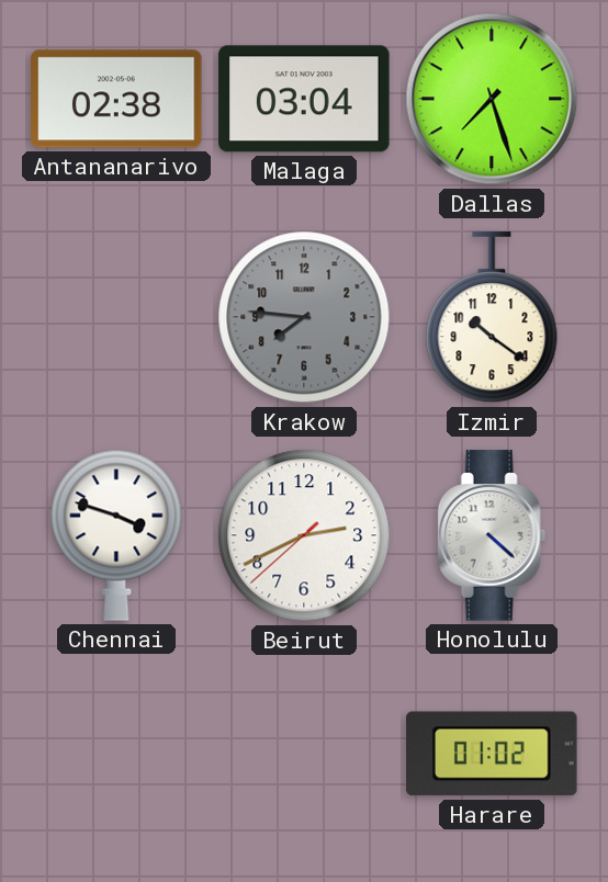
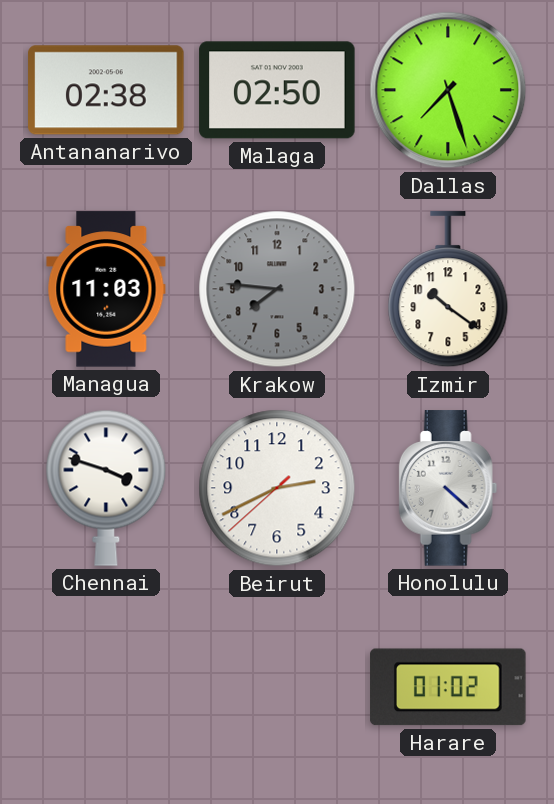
Malaga: 03:04 -> 02:50 (277, 90)
Managua: none -> 11:03 (106, 289)
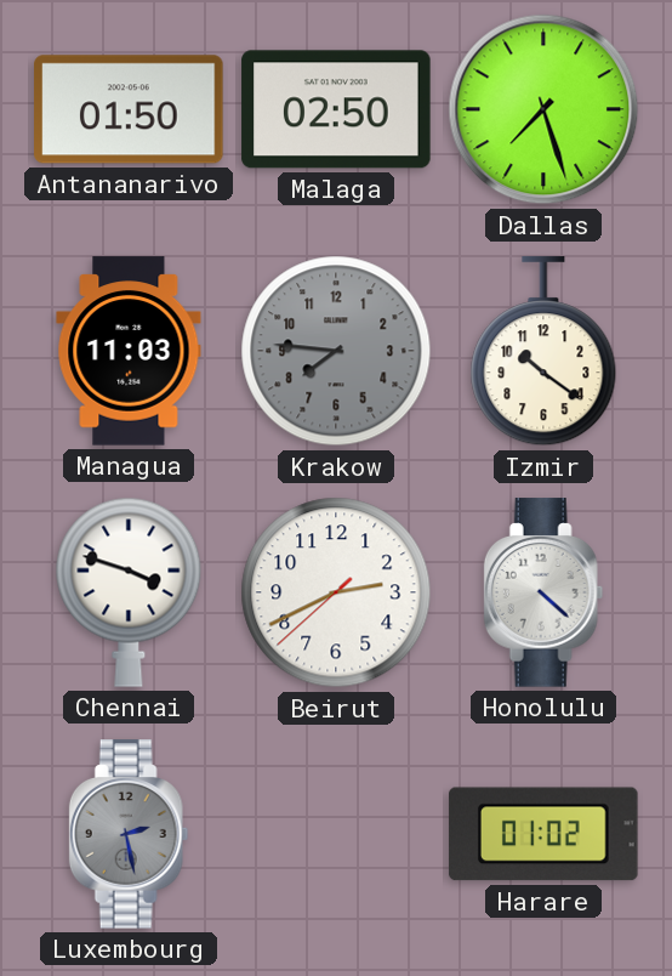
Antananarivo: 02:38 -> 01:50 (129, 109)
Luxembourg: none -> 2:28 (129, 834)
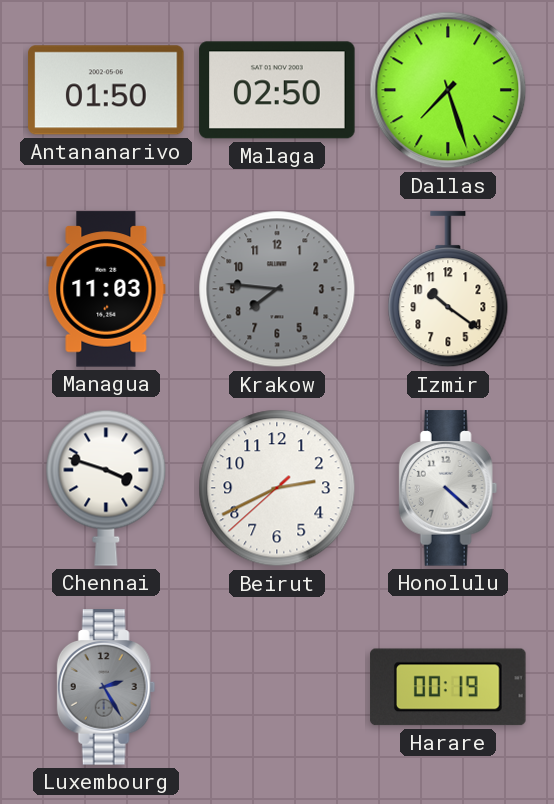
Luxembourg: 2:28 -> 2:25 (106, 687)
Harare: 01:02 -> 00:19 (448, 687)
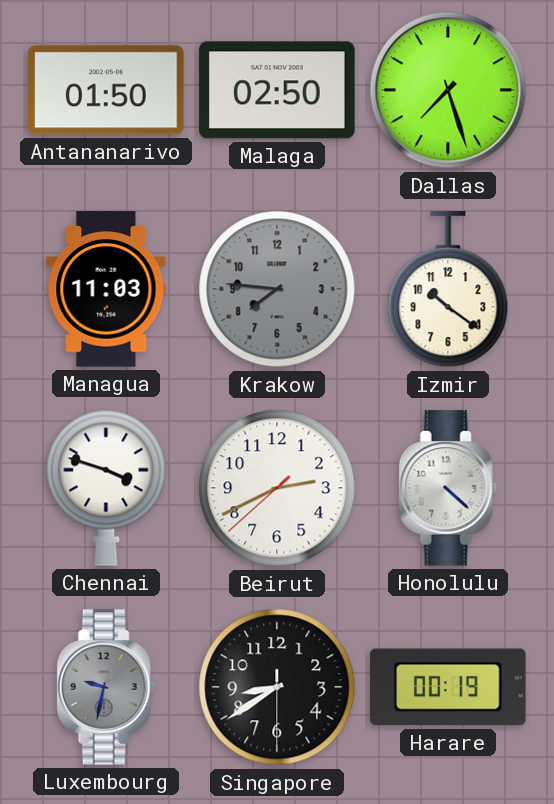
Luxembourg: 2:25 -> 9:32 (106, 687)
Singapore: none -> 8:39 (277, 687)
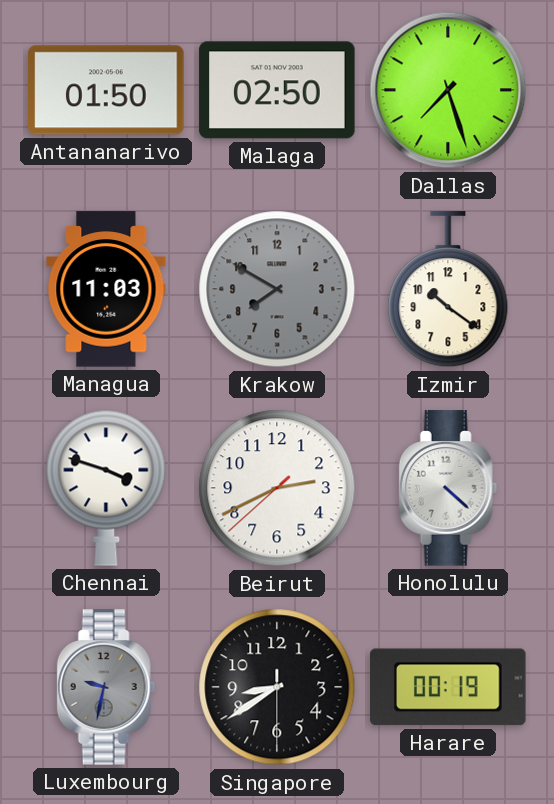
Krakow: 7:46 -> 7:50 (277, 289)
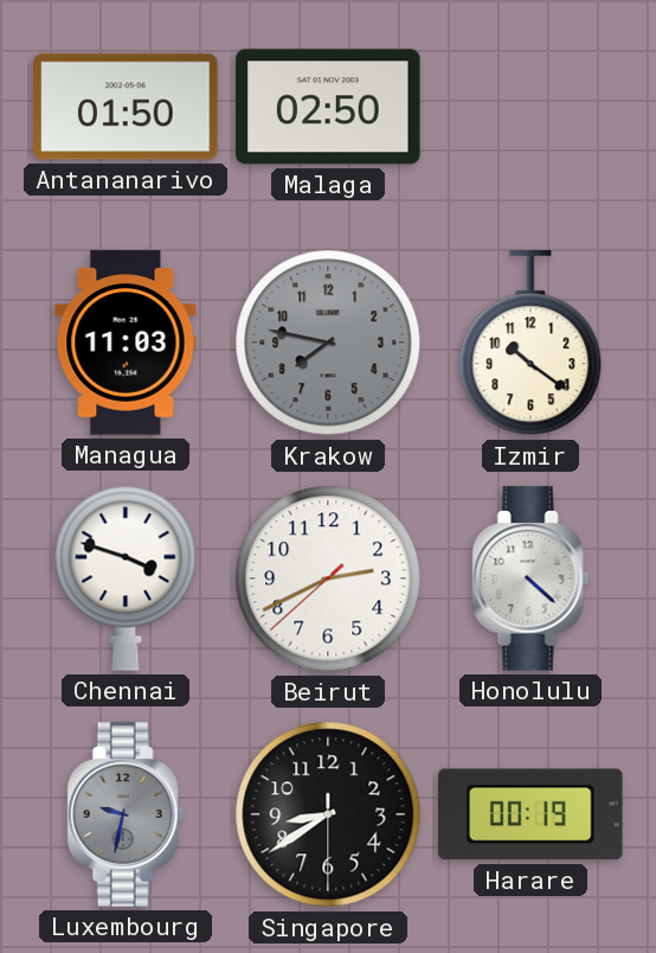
Dallas: 7:27 -> none (448, 90)
Krakow: 7:50 -> 7:47 (328, 343)
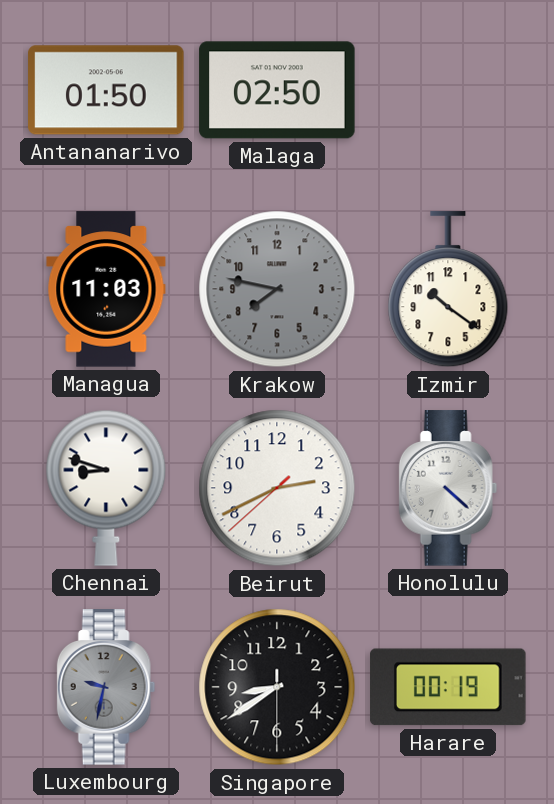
Chennai: 3:48 -> 8:48 (106, 488)
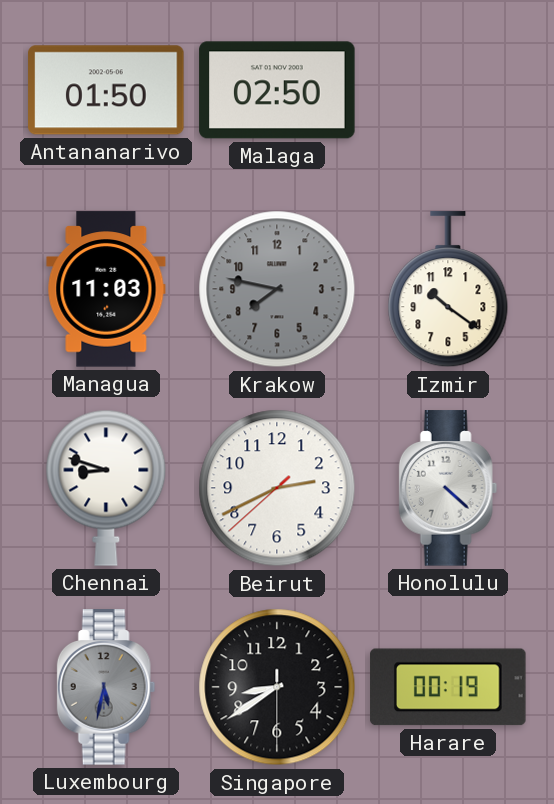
Luxembourg: 9:32 -> 5:32 (106, 687)
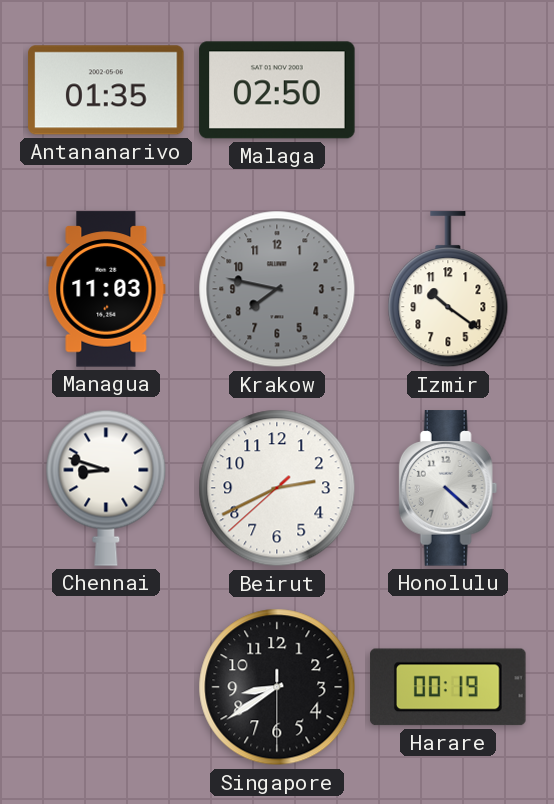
Antananarivo: 01:50 -> 01:35 (106, 90)
Luxembourg: 5:32 -> none (106, 687)
